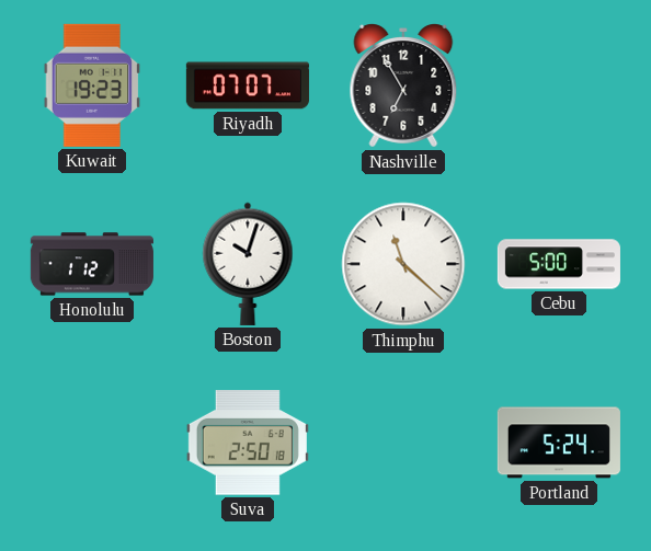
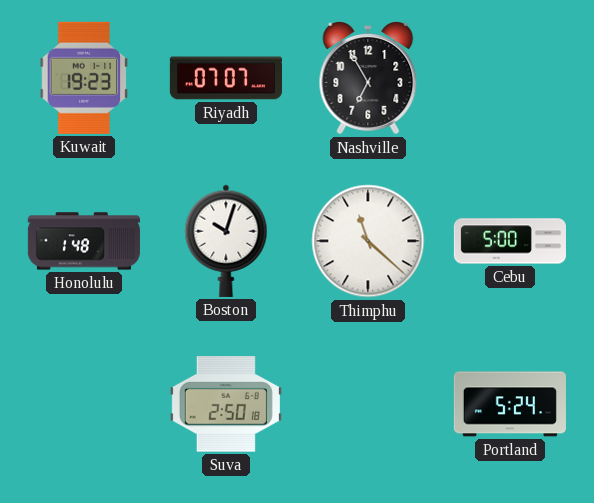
Honolulu: 1:12 -> 1:48 (84, 241)
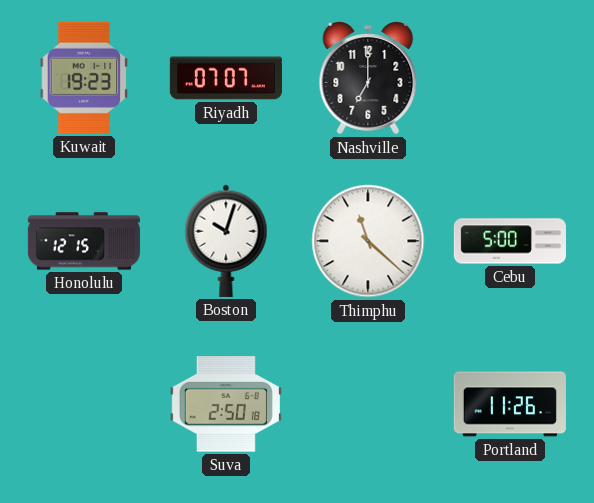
Nashville: 6:55 -> 7:00 (368, 79)
Honolulu: 1:48 -> 12:15 (84, 241)
Portland: 5:24 -> 11:26 (510, 404)
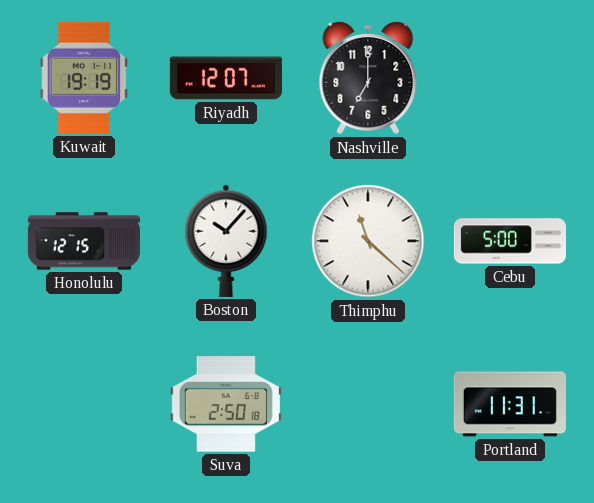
Kuwait: 19:23 -> 19:19 (84, 78)
Riyadh: 07:07 -> 12:07 (226, 78)
Boston: 10:03 -> 10:07 (226, 241)
Portland: 11:26 -> 11:31 (510, 404)
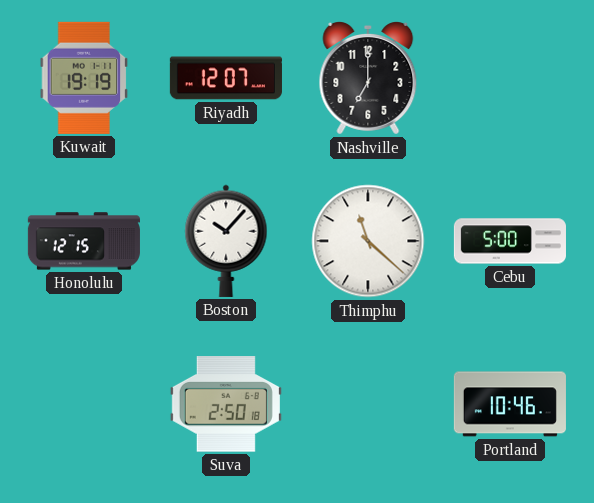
Portland: 11:31 -> 10:46 (510, 404)
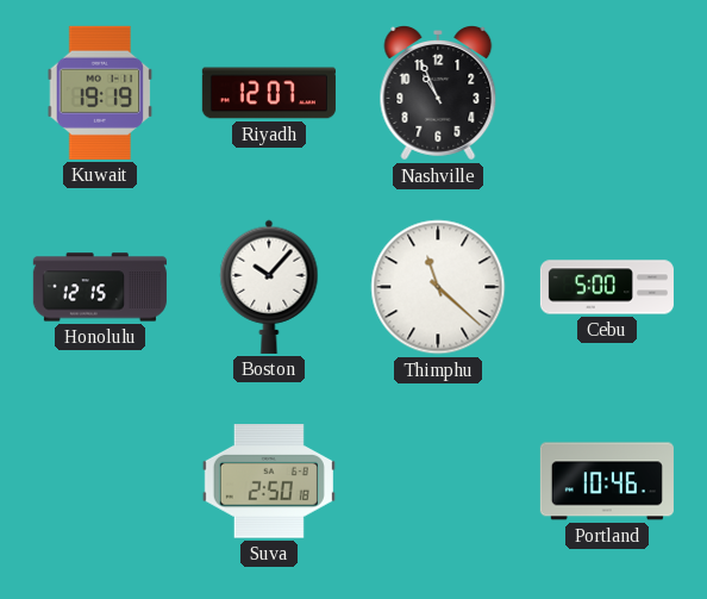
Nashville: 7:00 -> 10:56 (438, 94)
